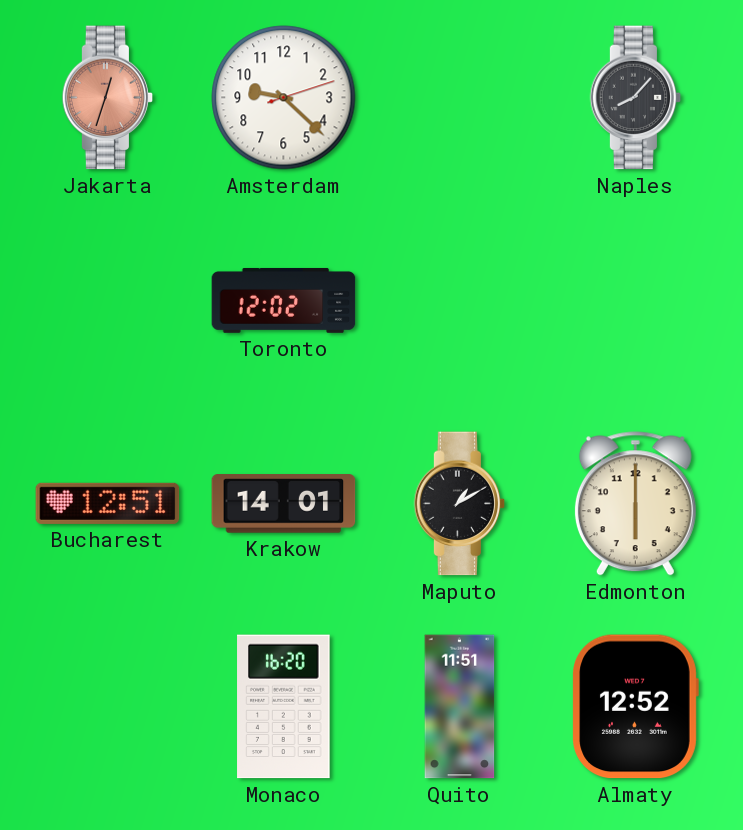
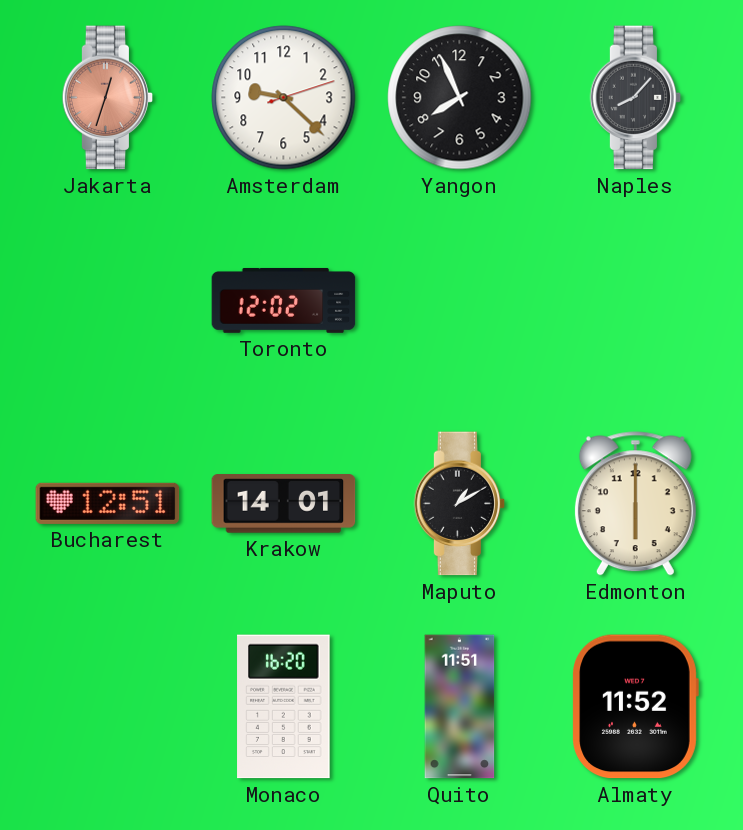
Yangon: none -> 7:56 (460, 98)
Almaty: 12:52 -> 11:52 (635, 707)
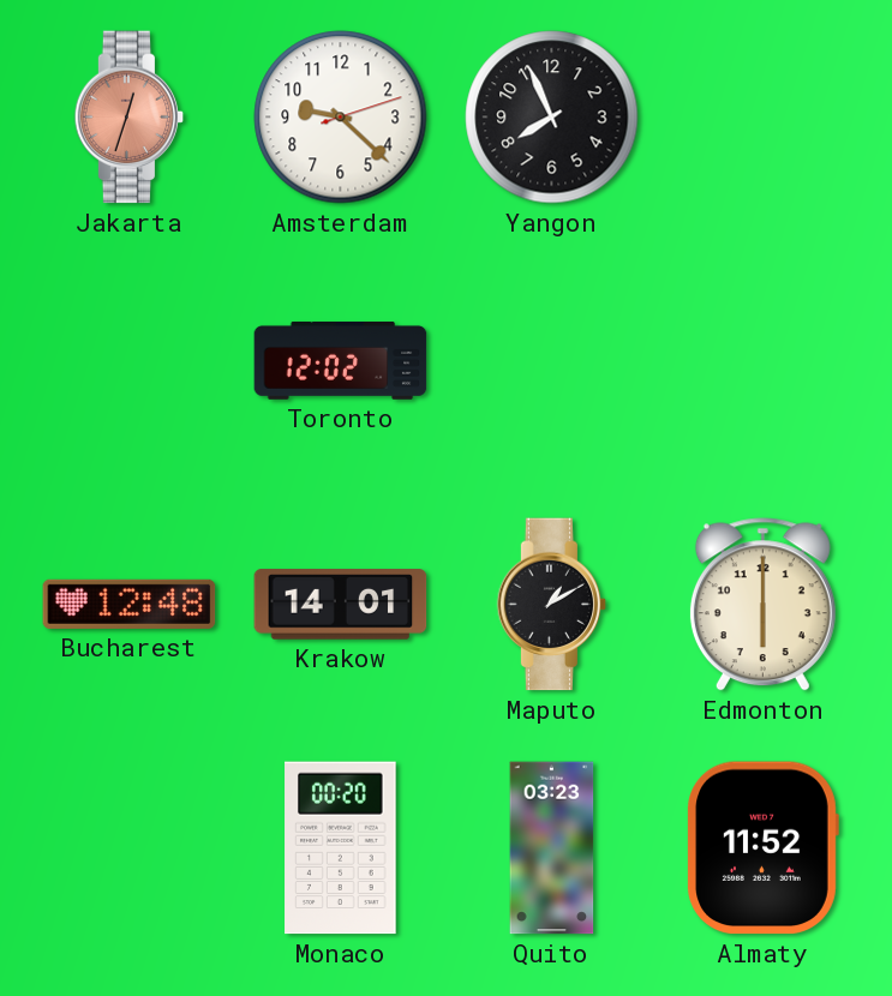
Naples: 8:07 -> none (636, 98)
Bucharest: 12:51 -> 12:48 (130, 604)
Monaco: 16:20 -> 00:20 (341, 848)
Quito: 11:51 -> 03:23 (552, 848)
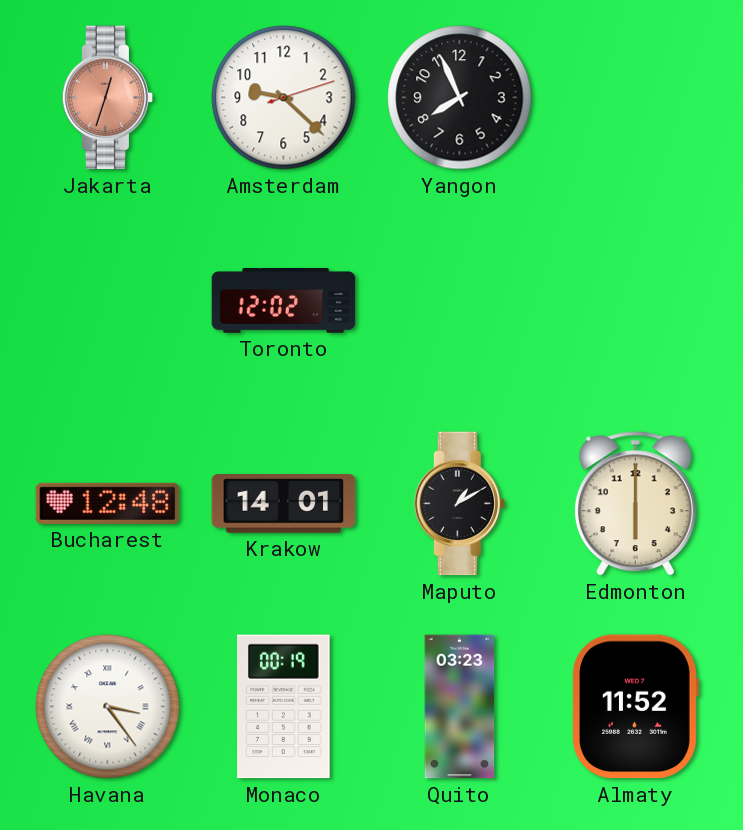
Havana: none -> 3:24 (108, 707)
Monaco: 00:20 -> 00:19 (284, 707)
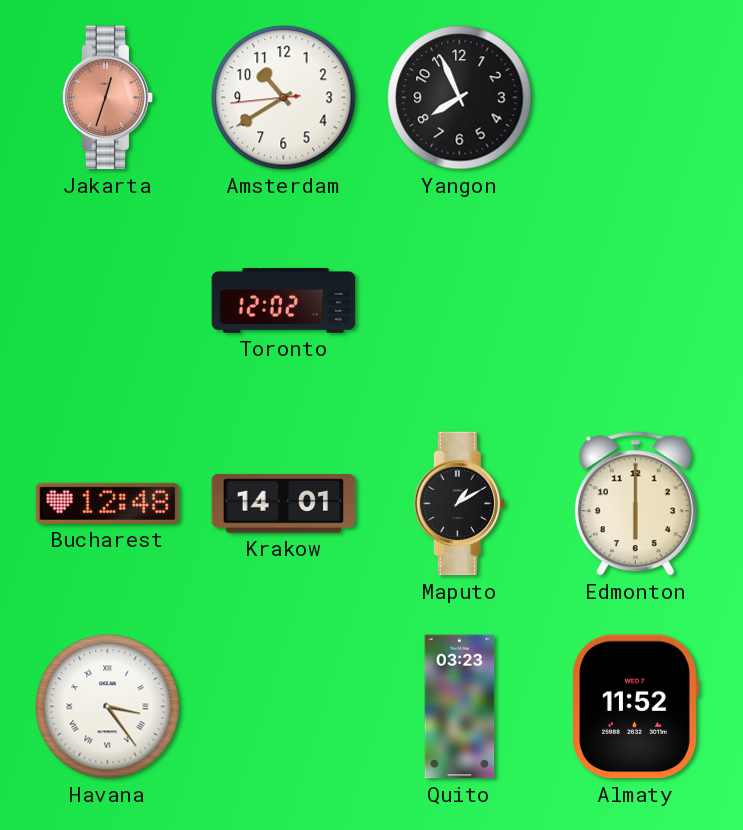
Amsterdam: 9:22 -> 10:39 (284, 98)
Monaco: 00:19 -> none (284, 707)
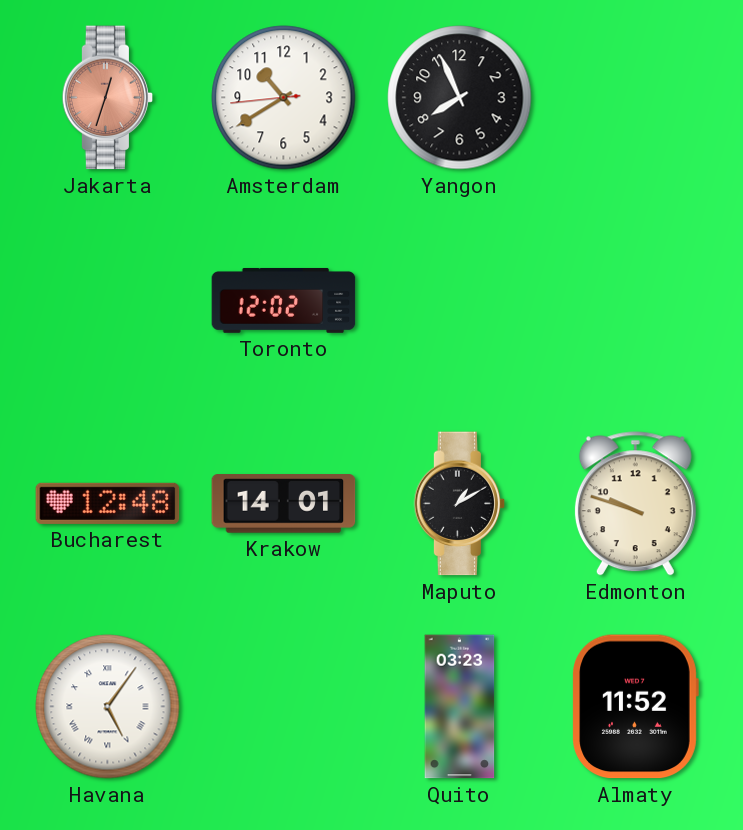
Edmonton: 6:00 -> 9:48 (635, 504)
Havana: 3:24 -> 5:06 (108, 707)
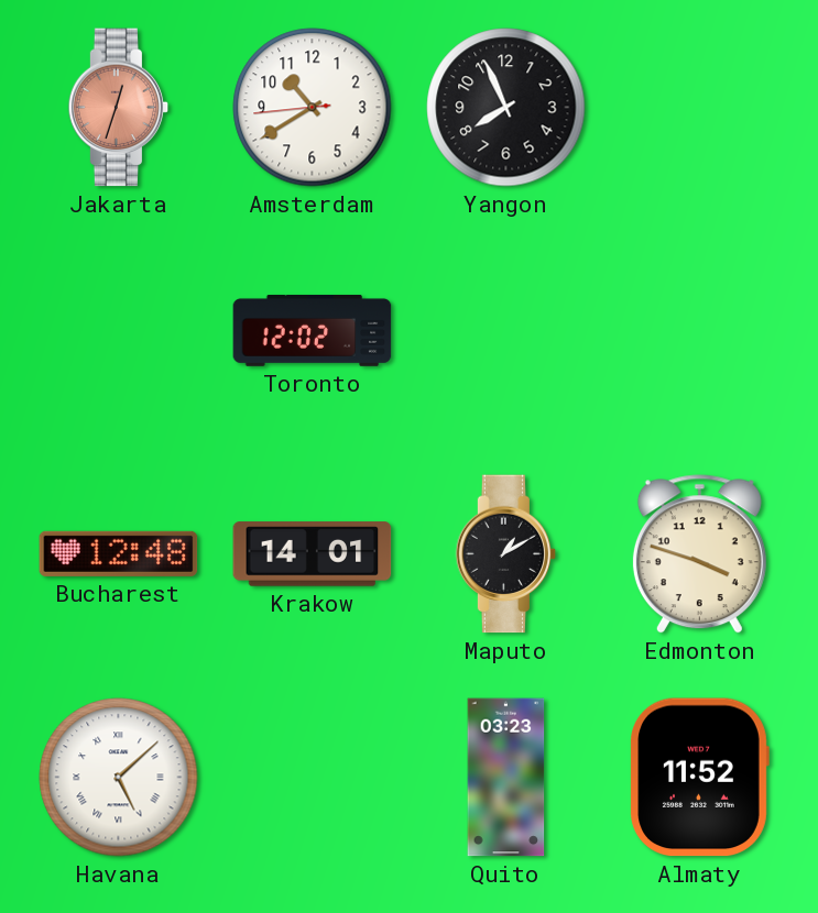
Edmonton: 9:48 -> 3:48 (699, 554)
Havana: 5:06 -> 5:08 (119, 778)
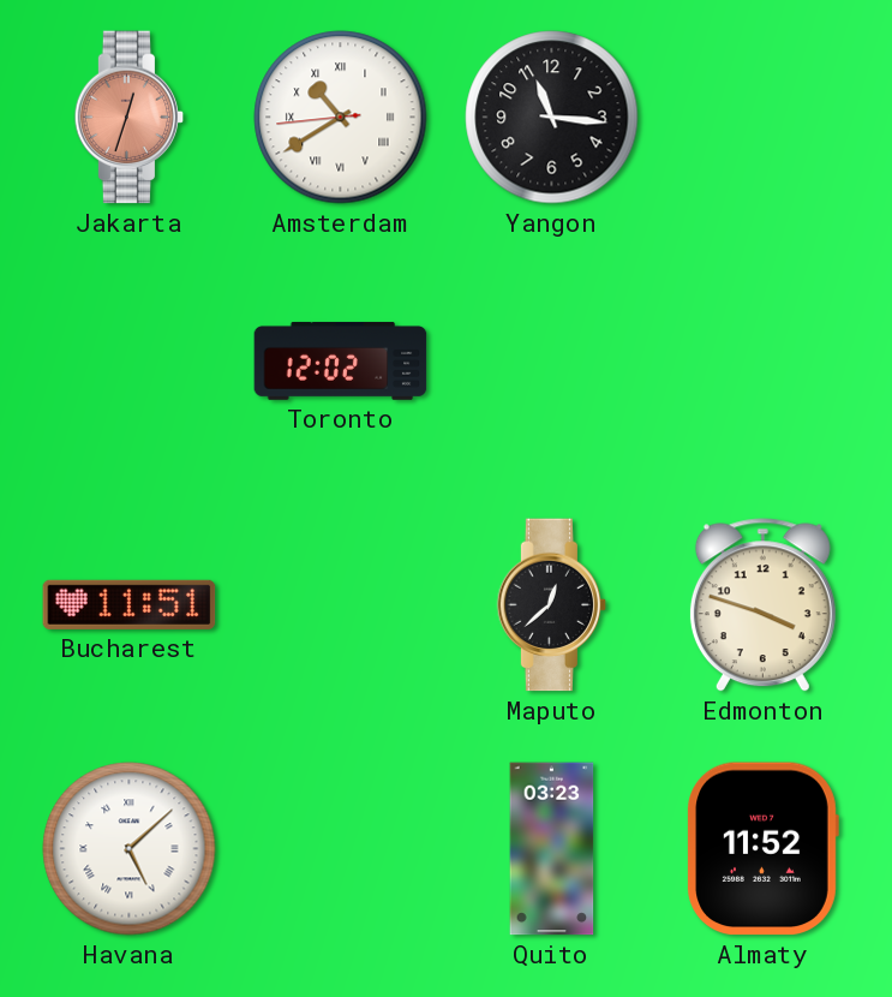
Amsterdam numerals: Arabic -> Roman (341, 118)
Yangon: 7:56 -> 11:16 (552, 118)
Bucharest: 12:48 -> 11:51 (130, 604)
Krakow: 14:01 -> none (313, 554)
Maputo: 1:10 -> 12:38 (552, 605)
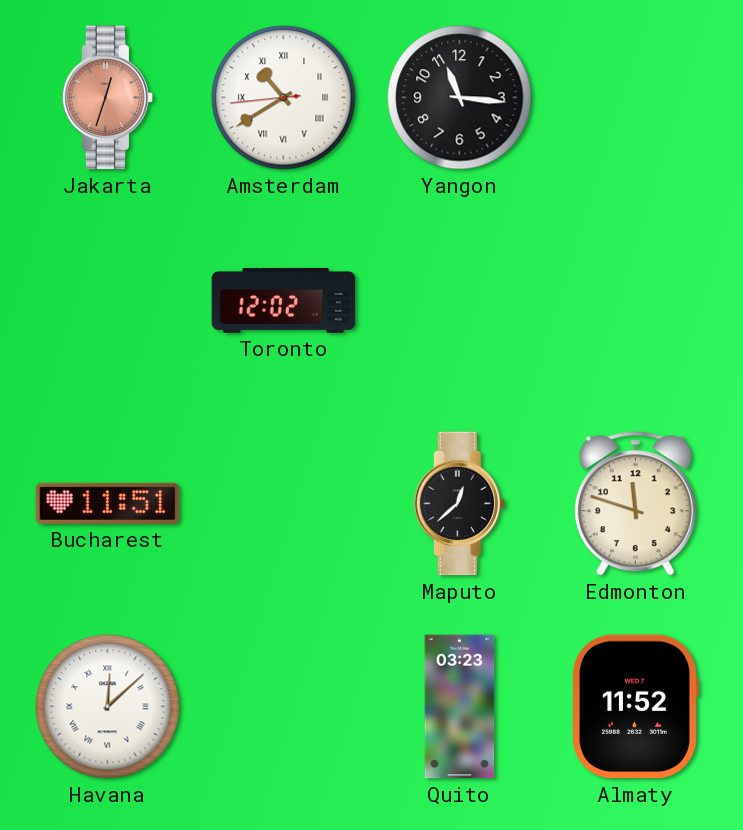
Edmonton: 3:48 -> 11:48 (635, 504)
Havana: 5:08 -> 12:08 (108, 707)
